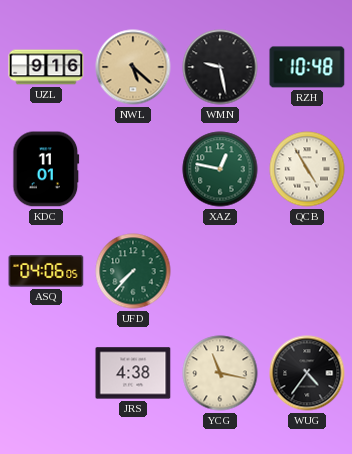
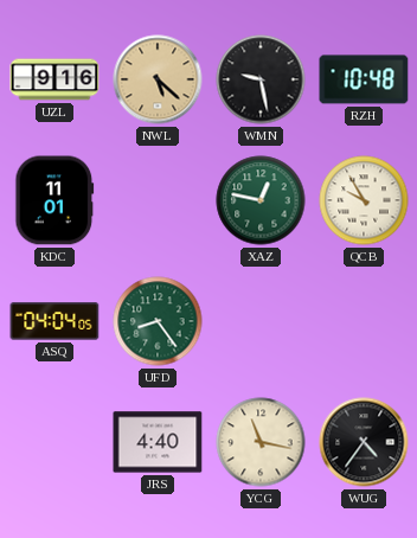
QCB: 4:55 -> 9:55 (364, 200)
ASQ: 04:06 -> 04:04 (54, 321)
UFD: 7:37 -> 8:24 (158, 321)
JRS: 4:38 -> 4:40 (158, 442)
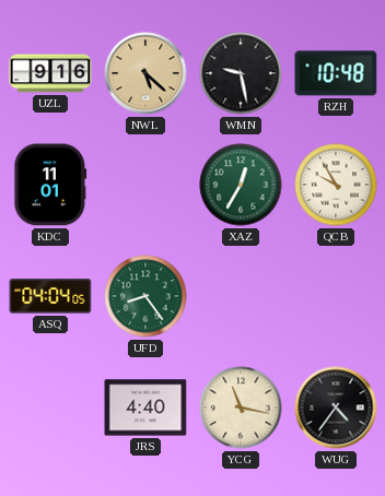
XAZ: 12:47 -> 12:35 (241, 185)
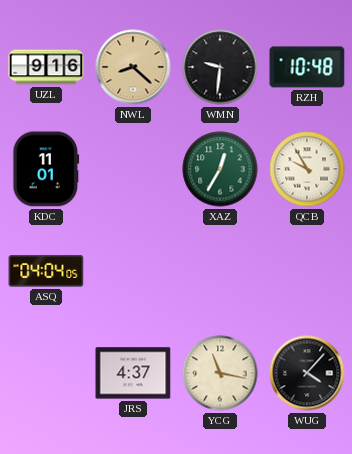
NWL: 5:22 -> 8:22 (133, 67)
WMN: 9:28 -> 9:31 (220, 67)
UFD: 8:24 -> none (145, 296)
JRS: 4:40 -> 4:37 (133, 373)
WUG: 4:36 -> 4:07 (307, 373)
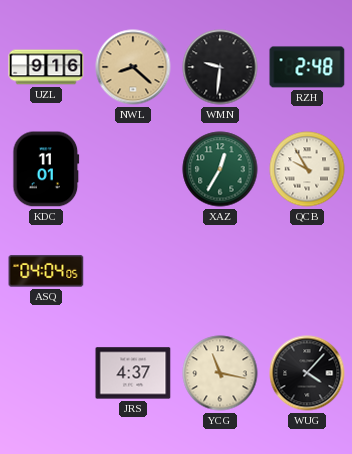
RZH: 10:48 -> 2:48 (307, 67)
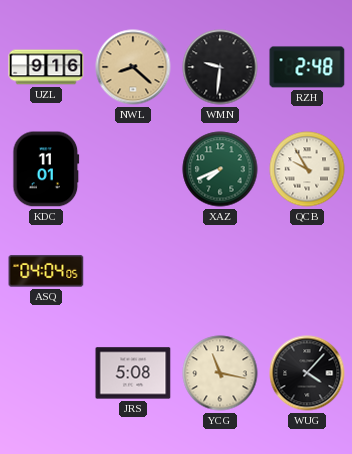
XAZ: 12:35 -> 7:41 (220, 169)
JRS: 4:37 -> 5:08 (133, 373)
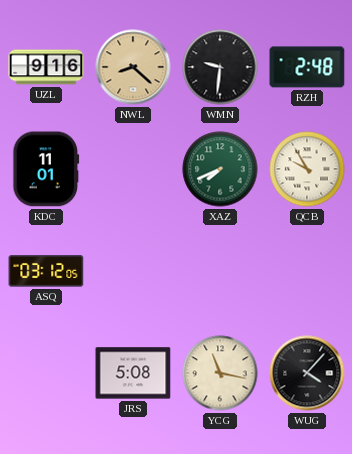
ASQ: 04:04 -> 03:12 (46, 271)
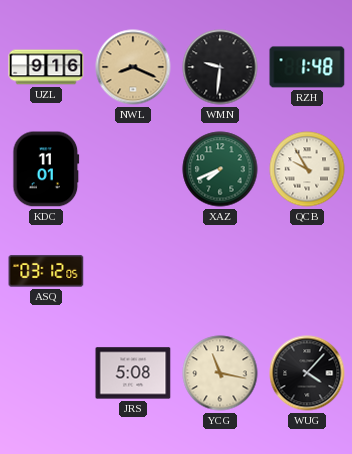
NWL: 8:22 -> 8:19 (133, 67)
RZH: 2:48 -> 1:48 (307, 67)
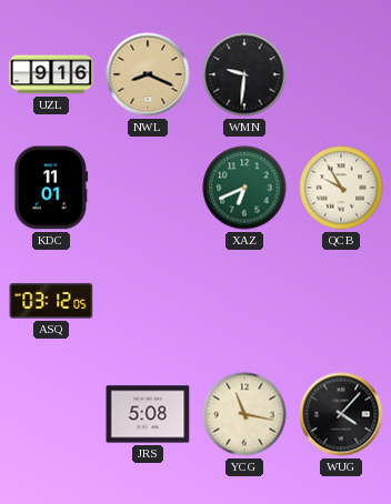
RZH: 1:48 -> none (307, 67)
XAZ: 7:41 -> 6:41 (244, 188)
